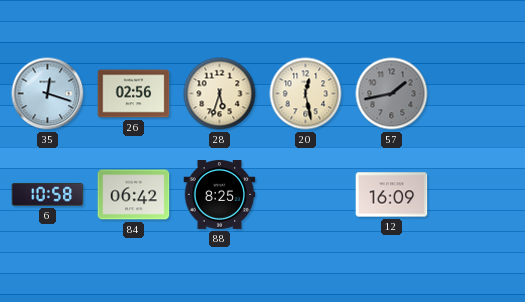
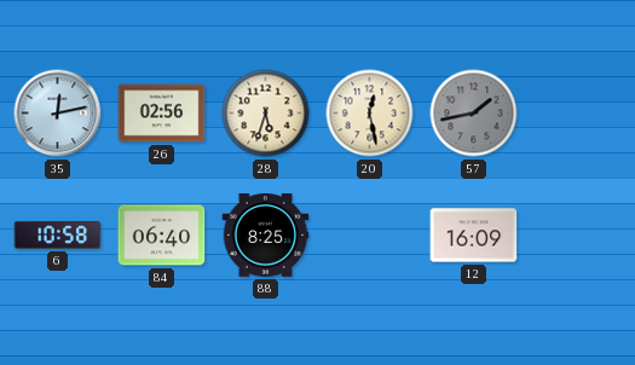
35: 12:18 -> 12:13 (58, 114)
84: 06:42 -> 06:40 (162, 236)
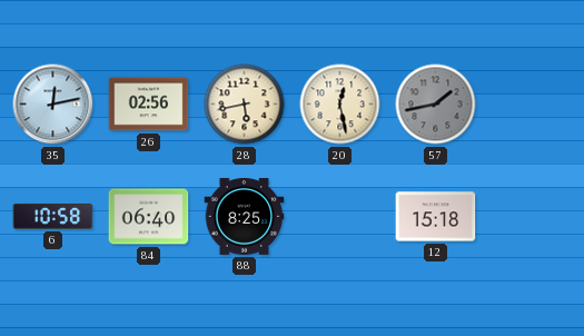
28: 5:33 -> 5:43 (245, 105)
12: 16:09 -> 15:18 (436, 217)
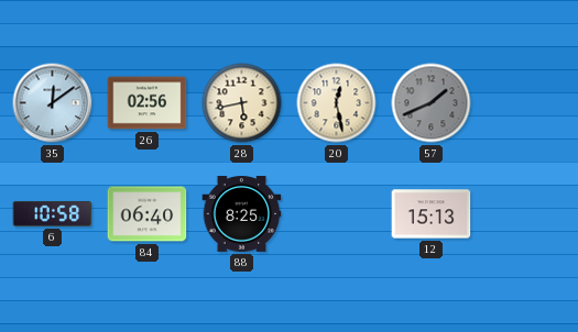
35: 12:13 -> 12:09 (53, 103)
57: 1:43 -> 1:41 (432, 103)
12: 15:18 -> 15:13 (432, 214)
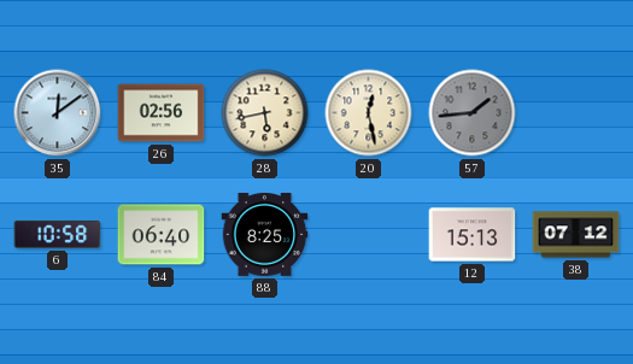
57: 1:41 -> 1:44 (473, 113)
38: none -> 07:12 (576, 235)
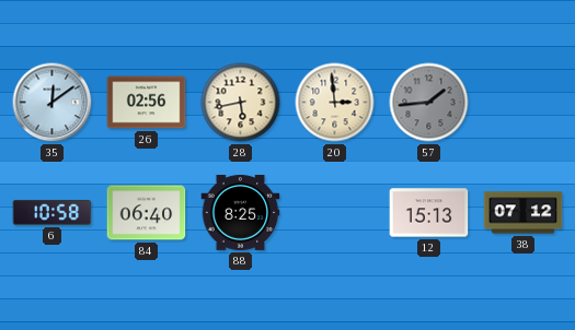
20: 12:28 -> 2:59 (335, 103)
